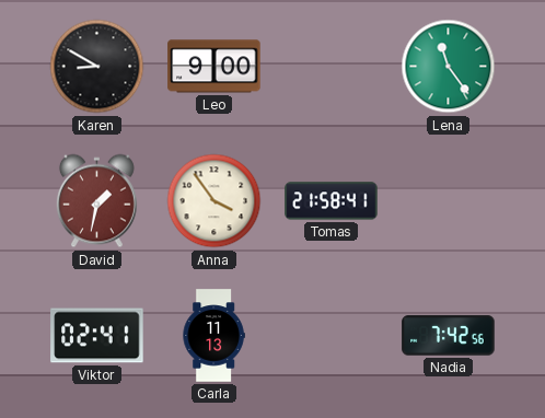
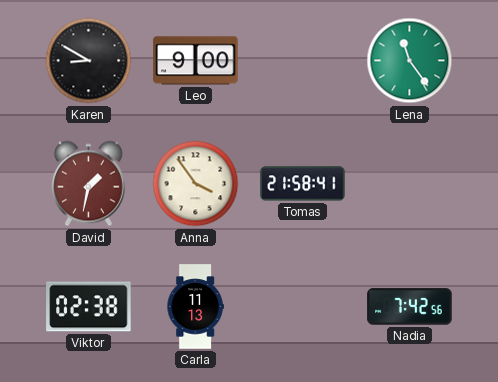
Viktor: 02:41 -> 02:38 (89, 307)
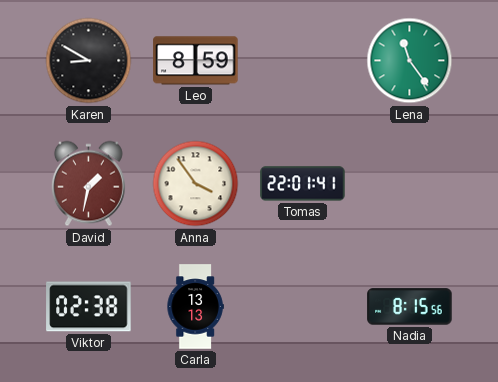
Leo: 9:00 -> 8:59 (196, 61)
Tomas: 21:58 -> 22:01 (303, 184)
Carla: 11:13 -> 13:13 (195, 307)
Nadia: 7:42 -> 8:15 (410, 307)
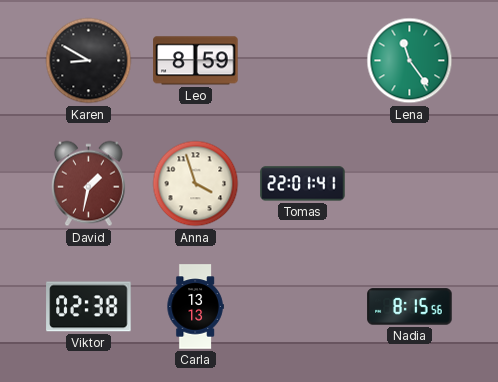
Anna: 3:54 -> 3:57 (196, 184)
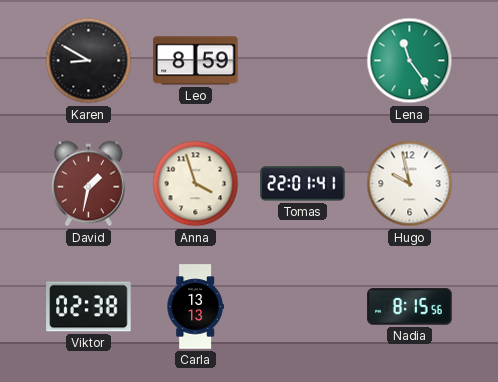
Hugo: none -> 9:58 (410, 184)
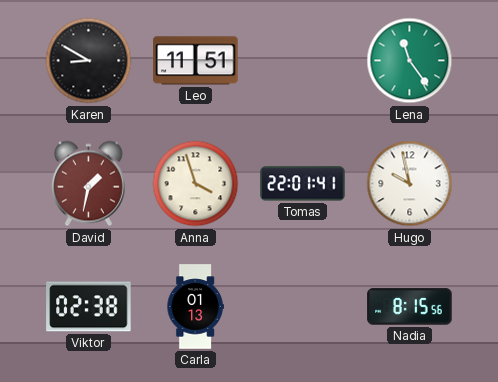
Leo: 8:59 -> 11:51 (196, 61)
Carla: 13:13 -> 01:13 (195, 307)
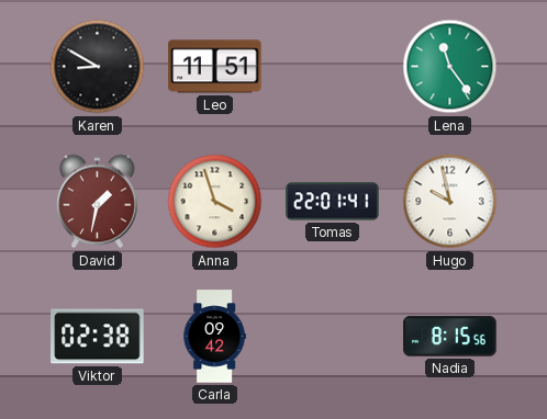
Carla: 01:13 -> 09:42 (214, 337)
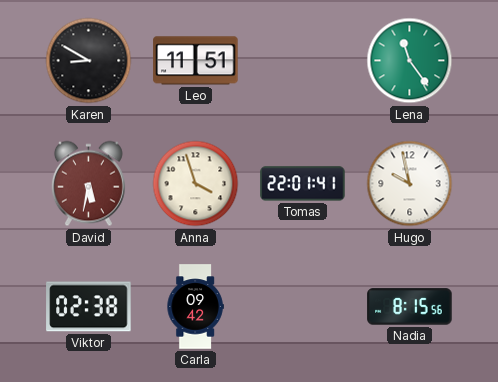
David: 1:32 -> 5:32 (88, 184)
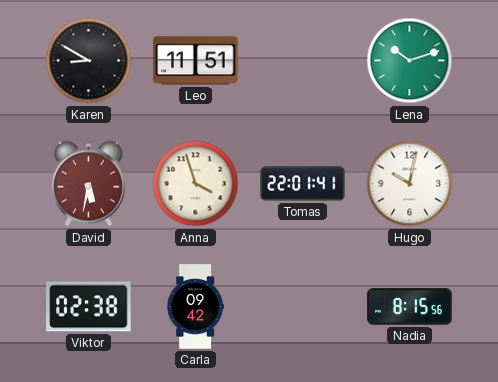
Lena: 11:24 -> 10:12 (410, 61)
Hugo: 9:58 -> 10:02 (410, 184)
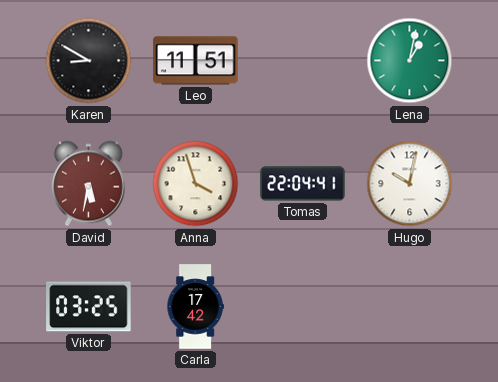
Lena: 10:12 -> 1:02 (410, 61)
Tomas: 22:01 -> 22:04 (303, 184)
Viktor: 02:38 -> 03:25 (89, 307)
Carla: 09:42 -> 17:42 (195, 307)
Nadia: 8:15 -> none (410, 307)
